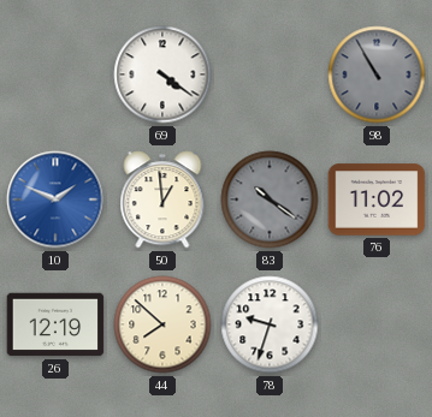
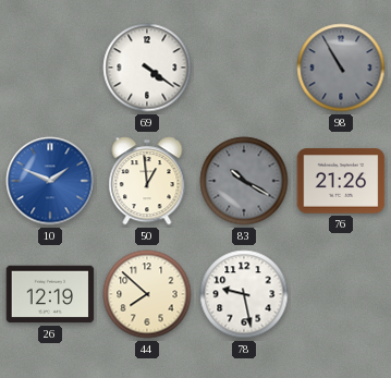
83: 10:21 -> 10:20 (244, 181)
76: 11:02 -> 21:26 (341, 181)
78: 9:33 -> 9:28 (244, 294)
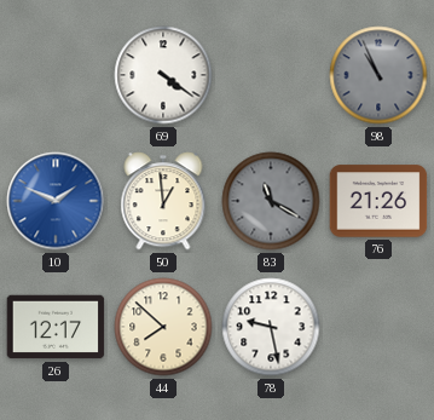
98: 10:55 -> 10:56 (378, 75)
83: 10:20 -> 11:20 (271, 201)
26: 12:19 -> 12:17 (56, 327)
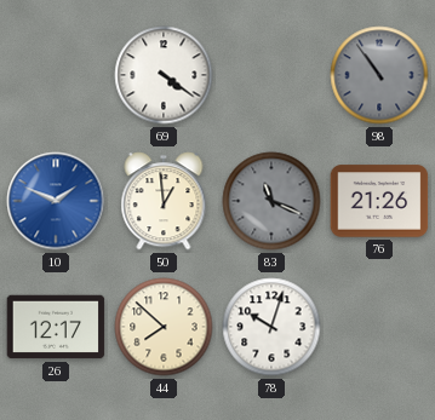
98: 10:56 -> 10:54 (379, 75)
83: 11:20 -> 11:19 (271, 201)
78: 9:28 -> 10:03 (271, 327)
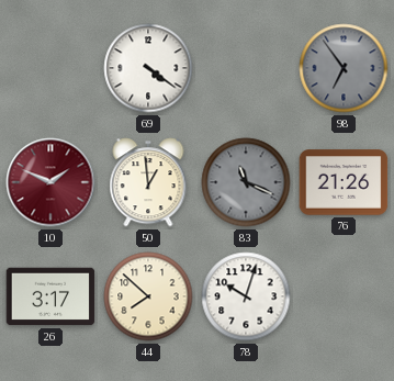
98: 10:54 -> 6:54 (344, 68)
10 dial: blue -> burgundy (50, 182)
26: 12:17 -> 3:17 (50, 296)
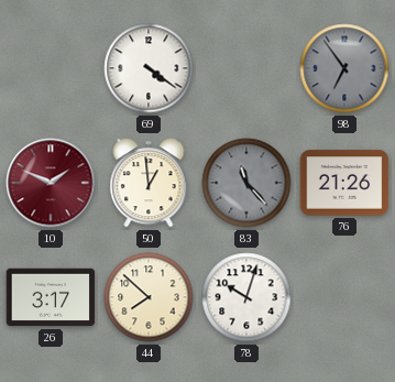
83: 11:19 -> 11:23 (246, 183)
